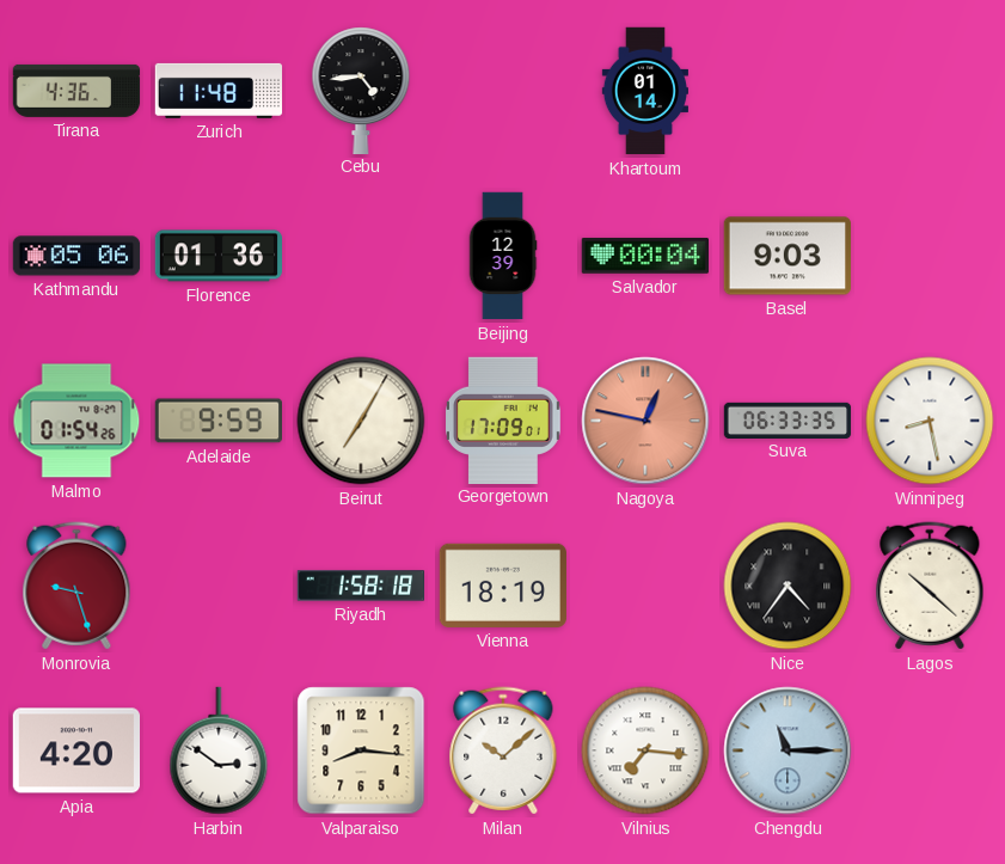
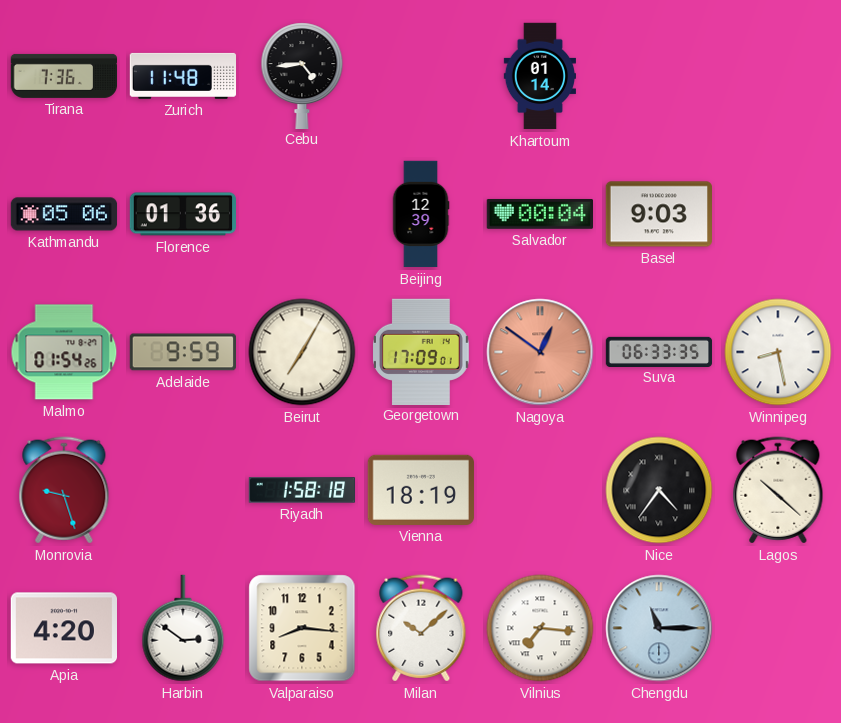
Tirana: 4:36 -> 7:36 (64, 76)
Nagoya: 12:47 -> 12:51 (540, 352)
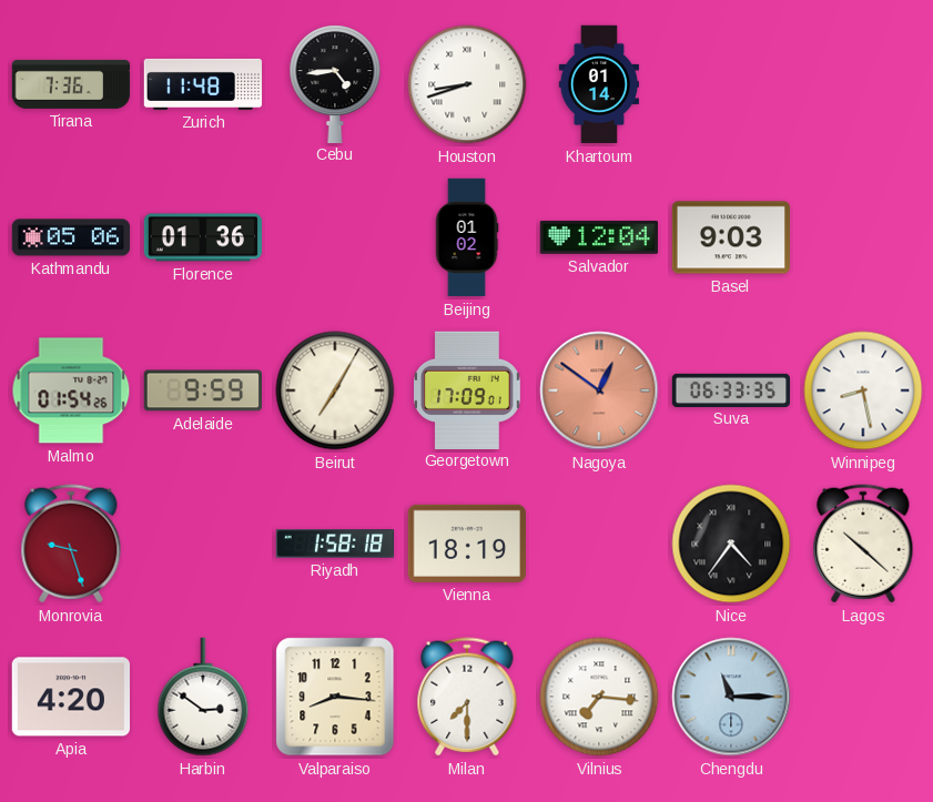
Houston: none -> 8:42 (467, 84)
Beijing: 12:39 -> 01:02 (467, 237)
Salvador: 00:04 -> 12:04 (598, 237)
Milan: 10:08 -> 7:30 (467, 697)
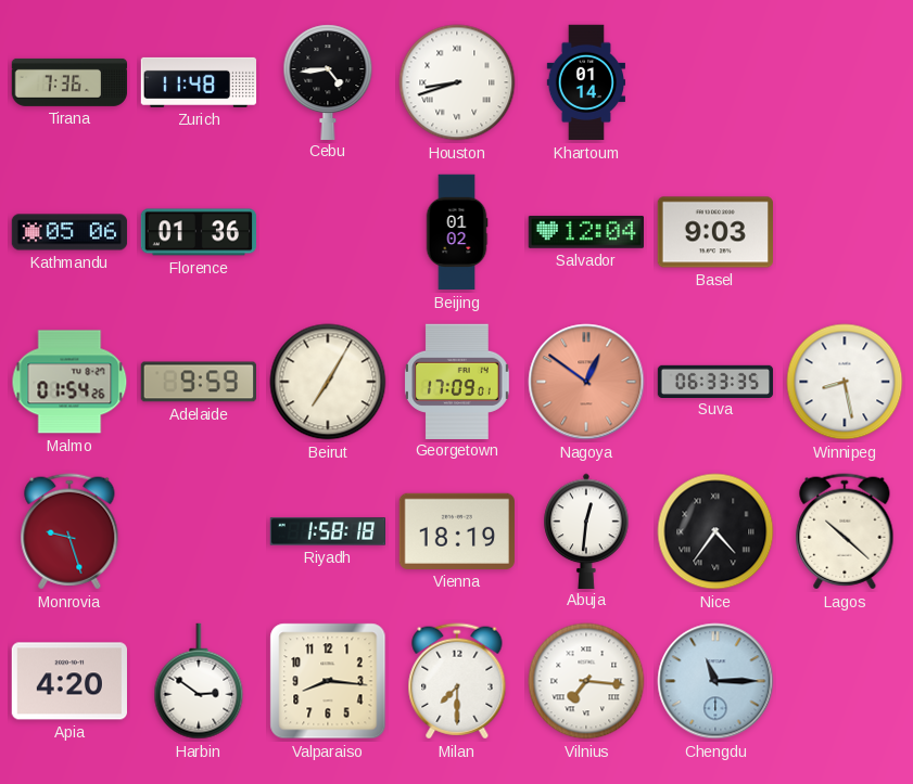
Abuja: none -> 12:31 (586, 530)
